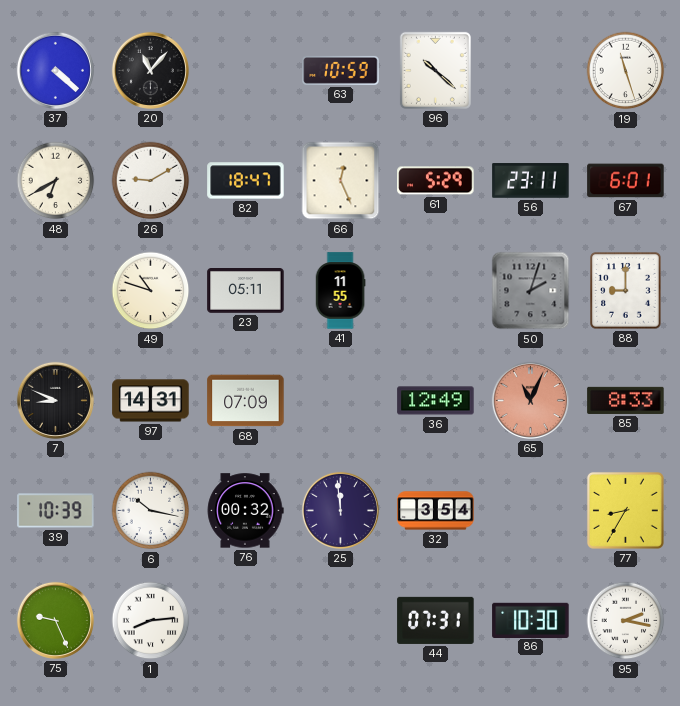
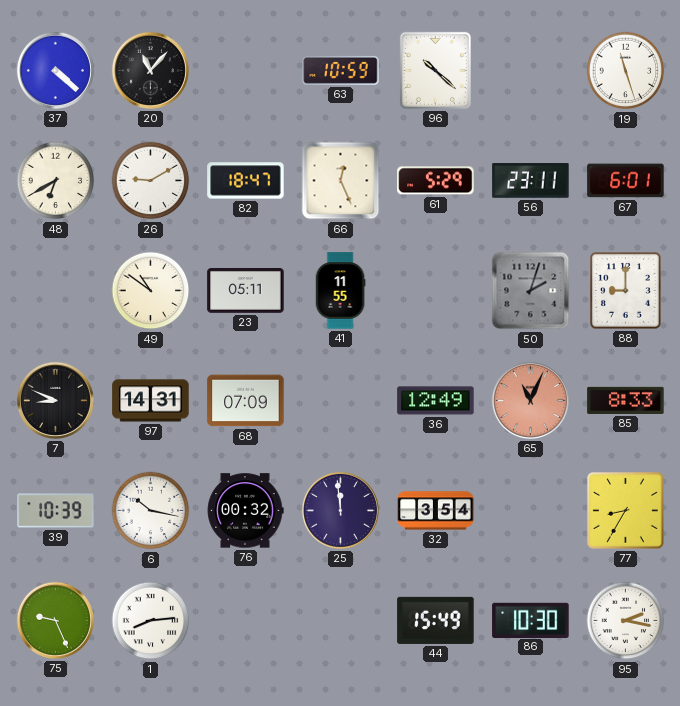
49: 10:48 -> 10:51 (151, 291)
44: 07:31 -> 15:49 (436, 620)
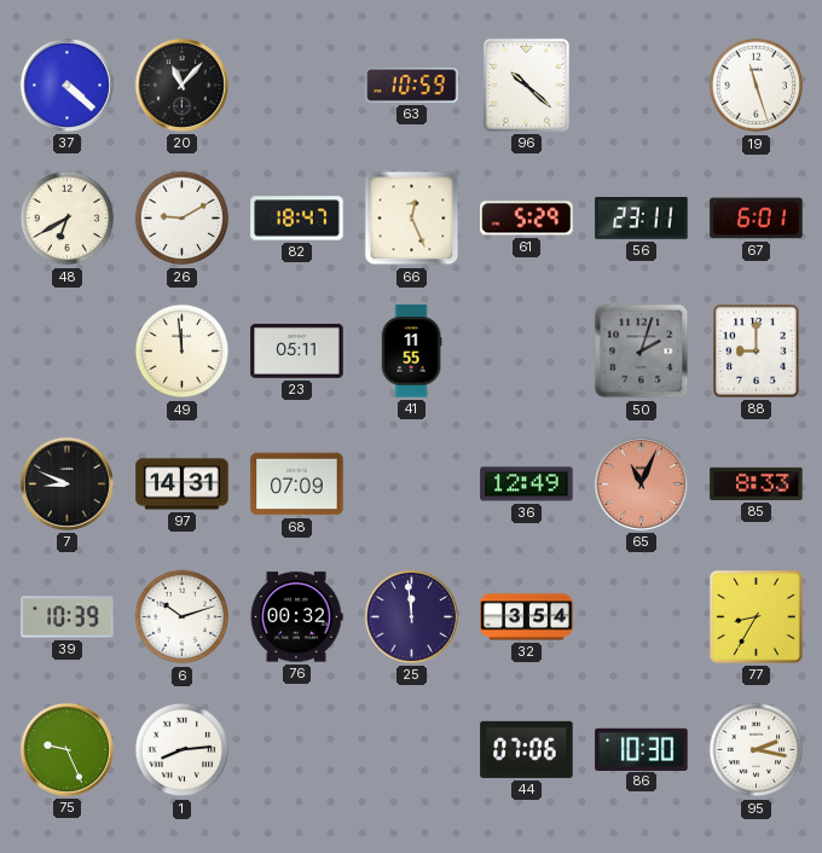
49: 10:51 -> 11:59 (183, 352)
6: 10:17 -> 10:12 (183, 617)
44: 15:49 -> 07:06 (527, 749)
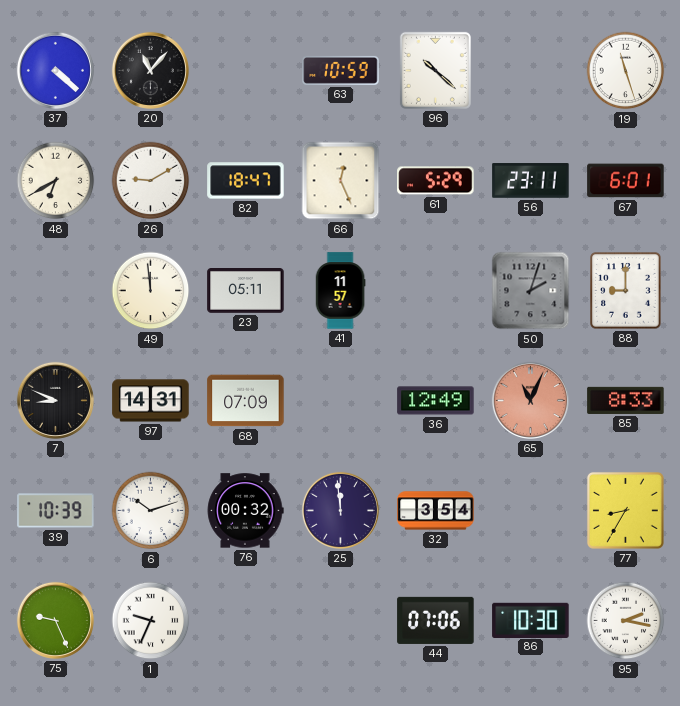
41: 11:55 -> 11:57 (340, 291)
1: 8:14 -> 9:34 (151, 621)
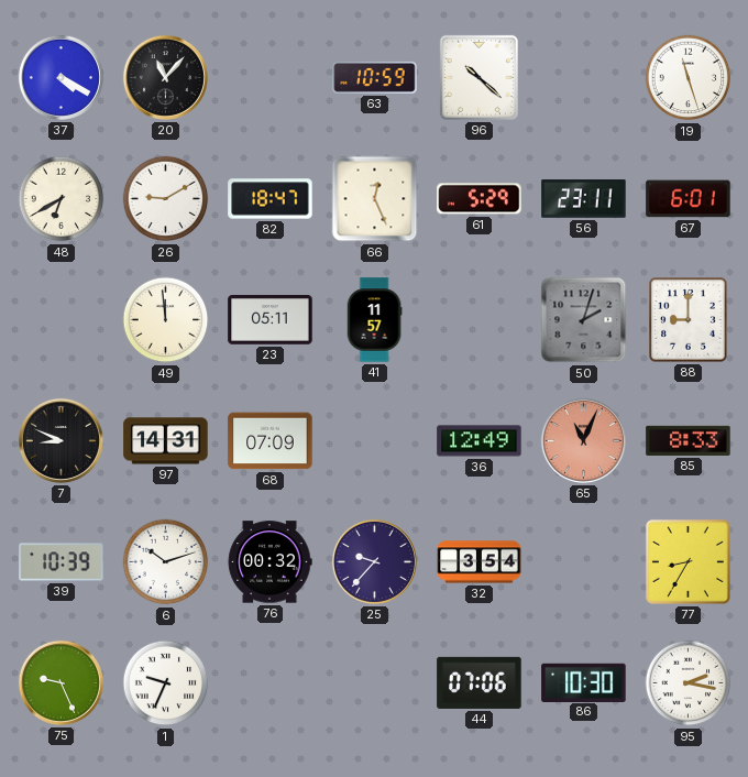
37: 4:22 -> 4:20 (61, 77)
25: 11:59 -> 9:37 (374, 561)
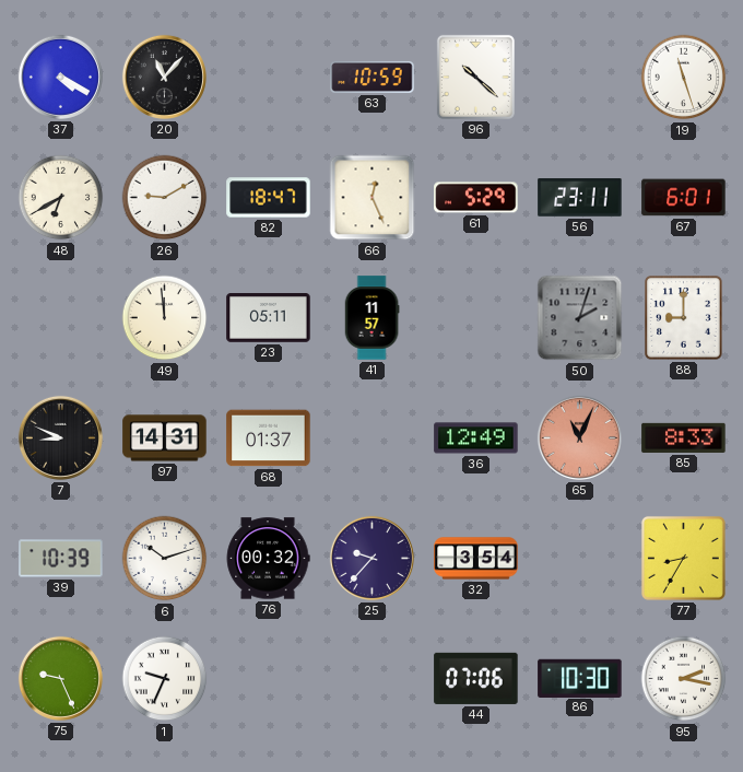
68: 07:09 -> 01:37 (269, 438)
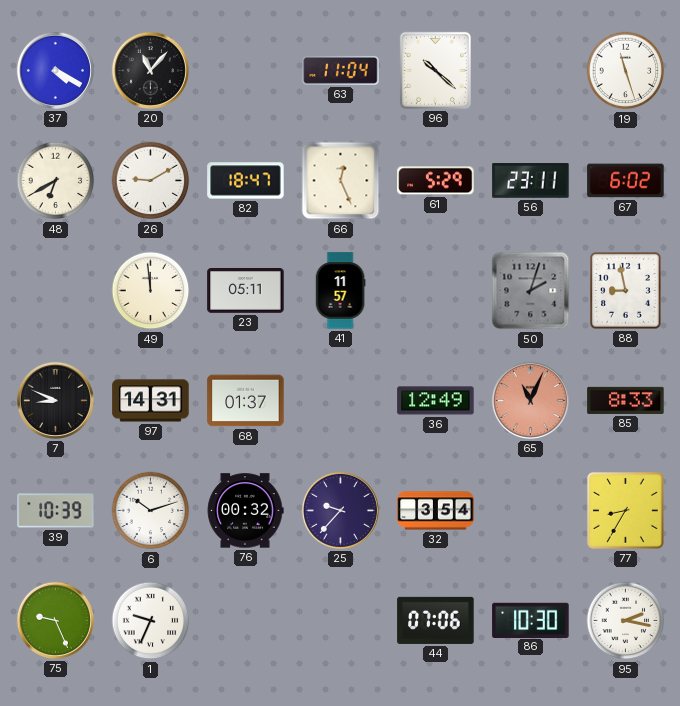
63: 10:59 -> 11:04 (341, 70)
67: 6:01 -> 6:02 (626, 181)
88: 9:00 -> 8:58 (626, 291)
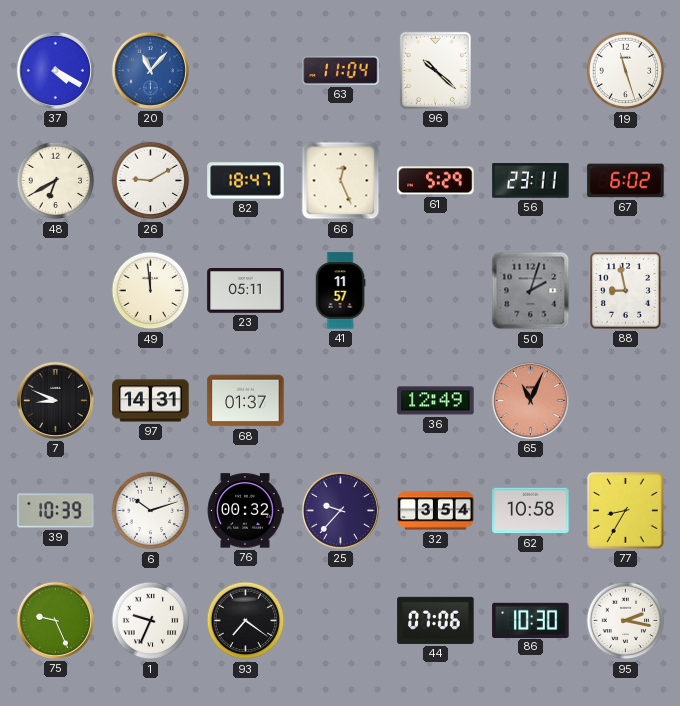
20 dial: black -> blue (150, 70)
85: 8:33 -> none (626, 400)
62: none -> 10:58 (531, 511)
93: none -> 7:21 (246, 621)
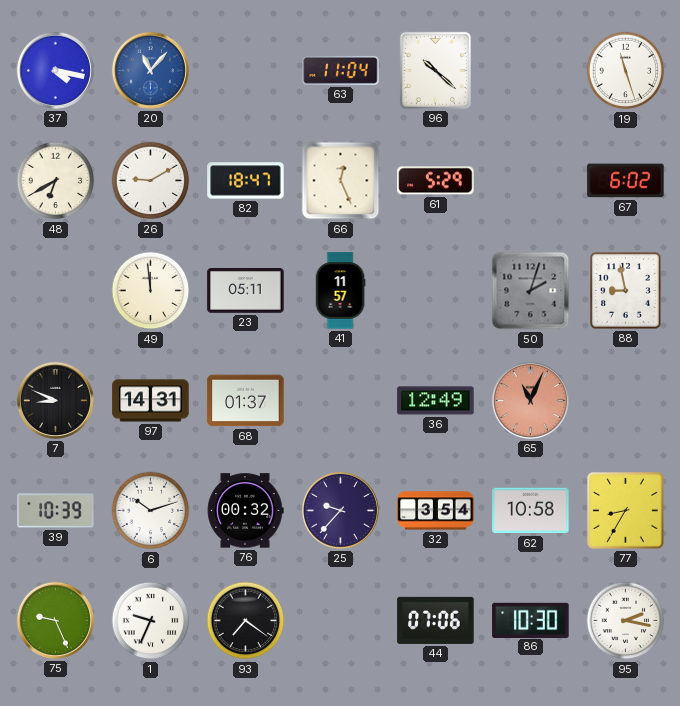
37: 4:20 -> 4:17 (55, 70)
56: 23:11 -> none (531, 181)
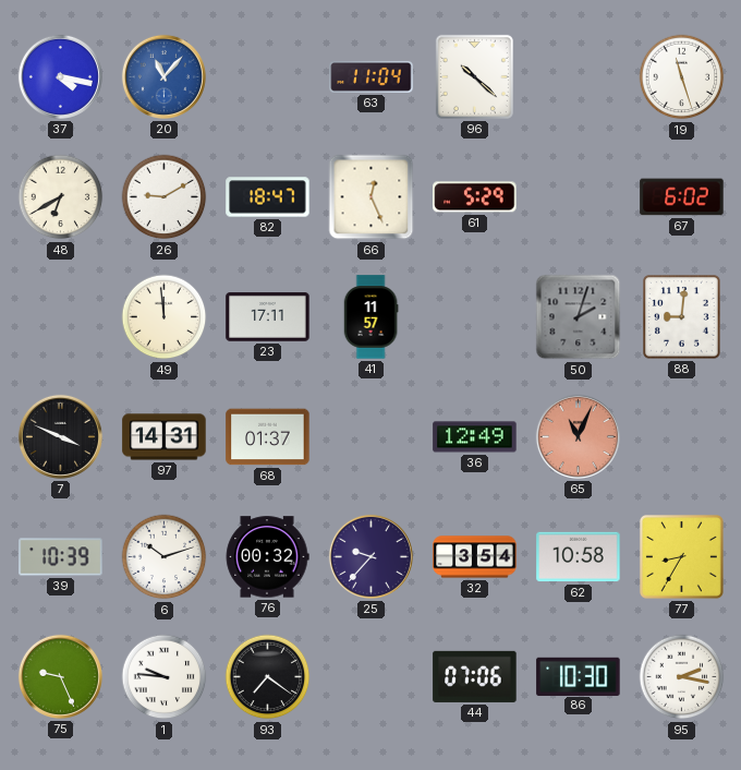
23: 05:11 -> 17:11 (268, 317)
88: 8:58 -> 9:01 (682, 317)
7: 8:49 -> 3:49 (60, 436)
1: 9:34 -> 9:46 (165, 677)
